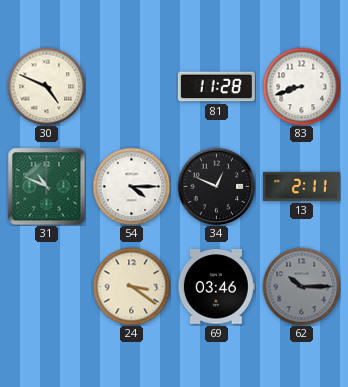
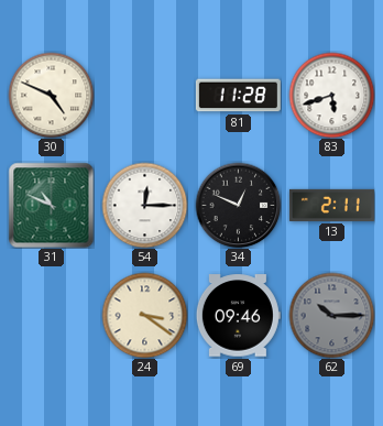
83: 8:42 -> 5:42 (331, 95)
54: 4:15 -> 12:15 (144, 205)
69: 03:46 -> 09:46 (238, 316)
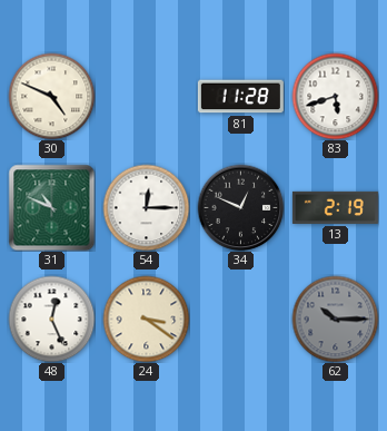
13: 2:11 -> 2:19 (335, 207)
48: none -> 12:26 (51, 319)
69: 09:46 -> none (238, 316)
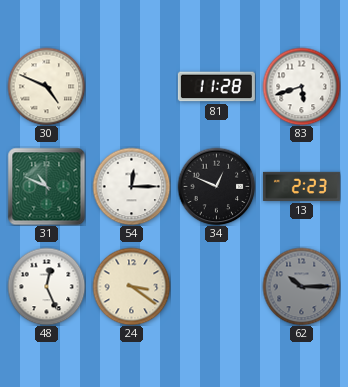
13: 2:19 -> 2:23 (301, 186)
